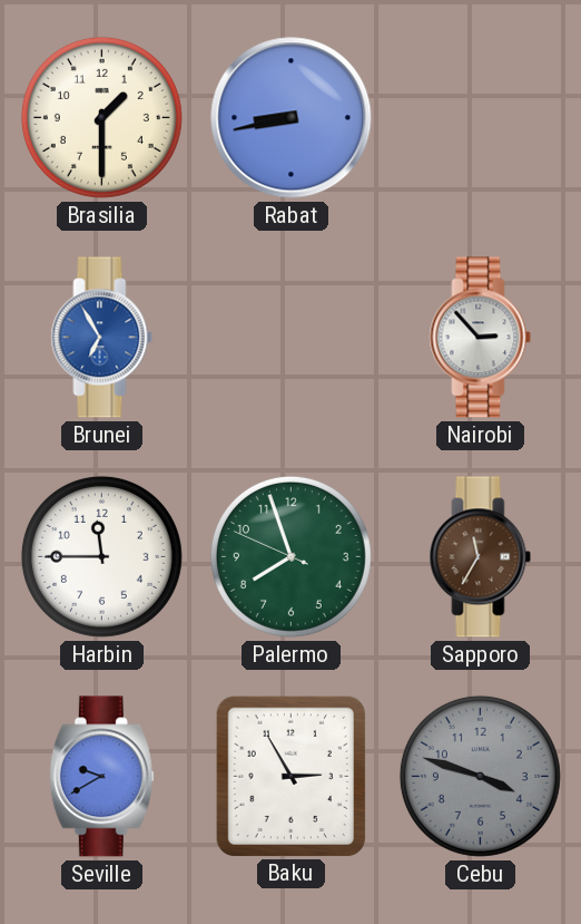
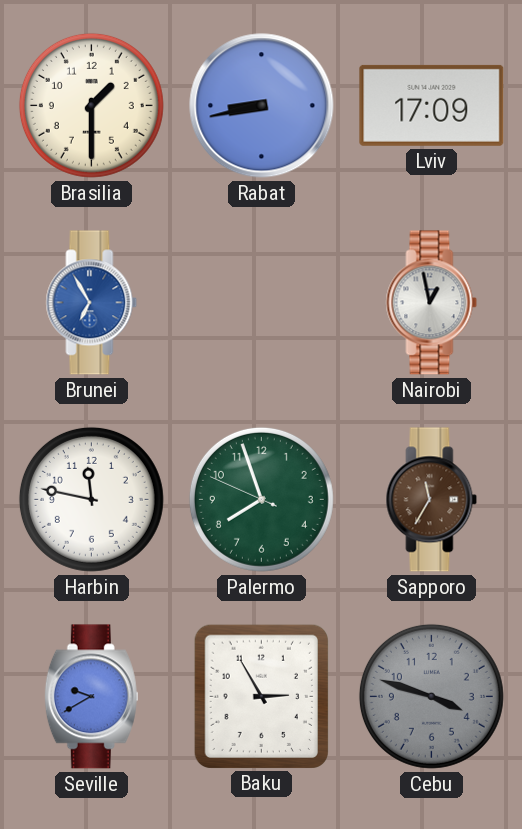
Lviv: none -> 17:09 (432, 105)
Nairobi: 2:53 -> 12:58 (432, 303)
Harbin: 11:45 -> 11:47 (91, 499)
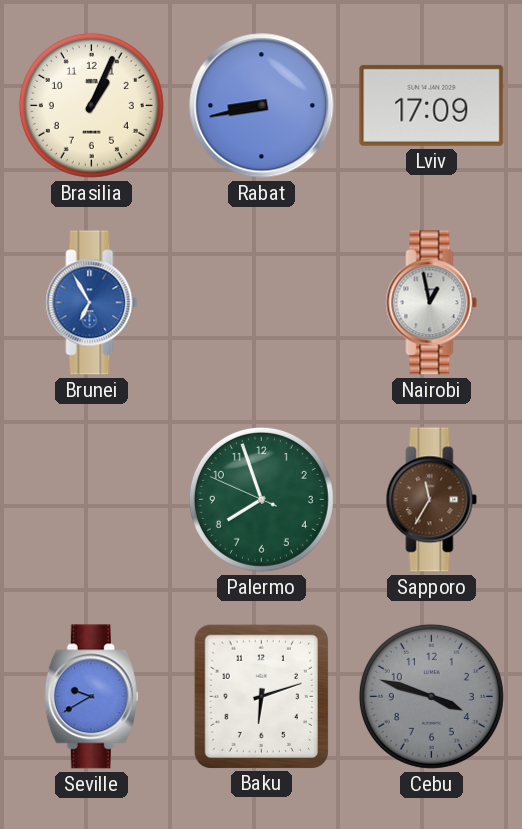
Brasilia: 1:30 -> 1:04 (91, 105)
Harbin: 11:47 -> none (91, 499)
Baku: 2:55 -> 6:12 (261, 696)
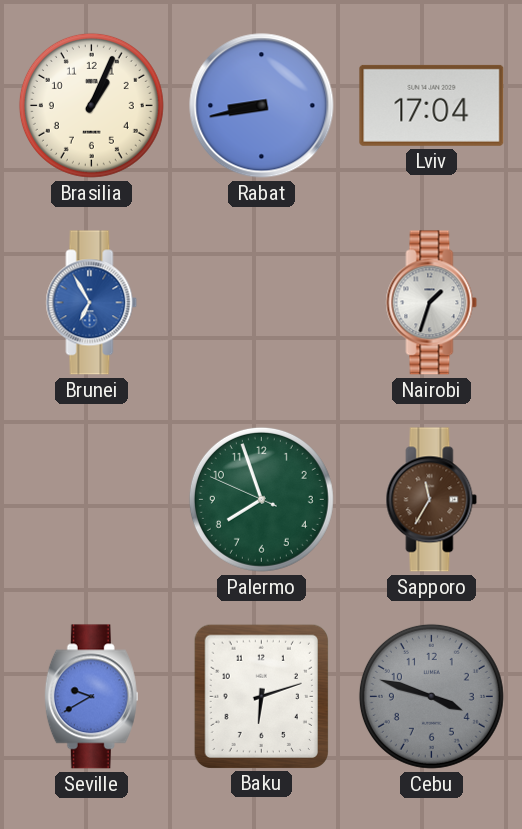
Lviv: 17:09 -> 17:04 (432, 105)
Nairobi: 12:58 -> 1:33 (432, 303)
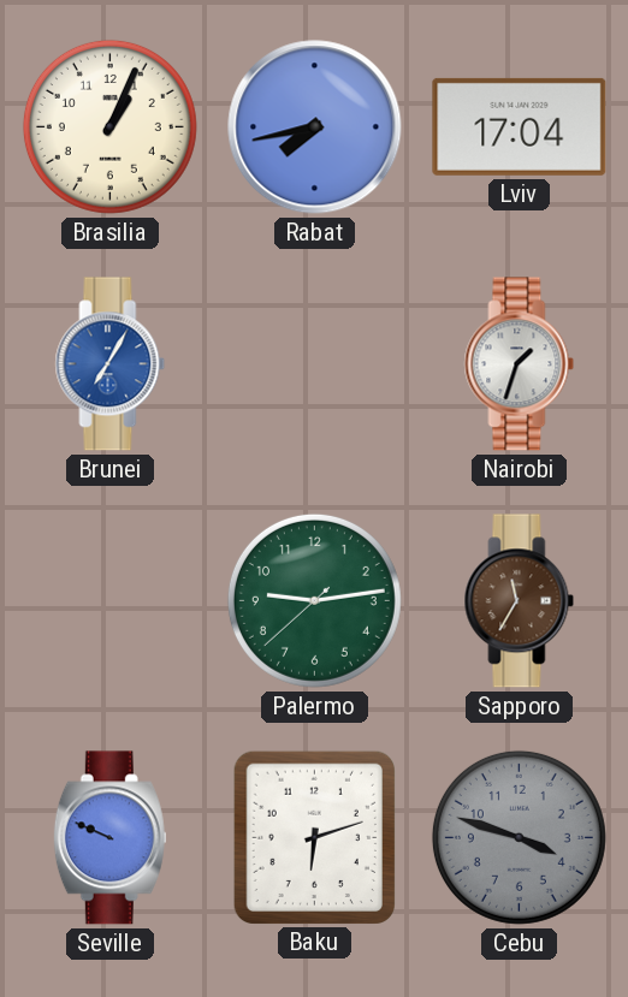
Rabat: 8:43 -> 7:43 (315, 127)
Brunei: 6:55 -> 7:05 (111, 364)
Palermo: 7:56 -> 9:13 (314, 600)
Seville: 9:40 -> 9:49 (109, 838)
